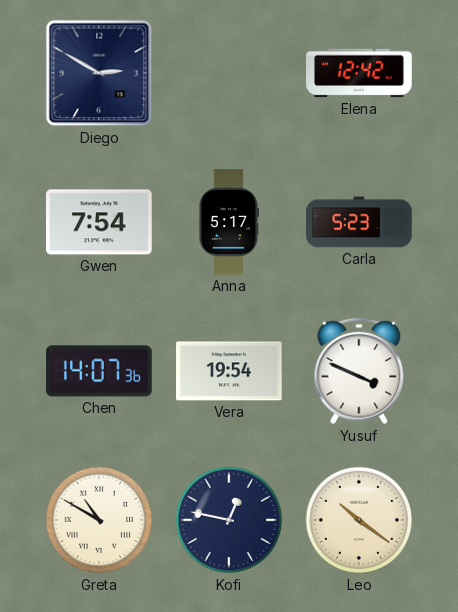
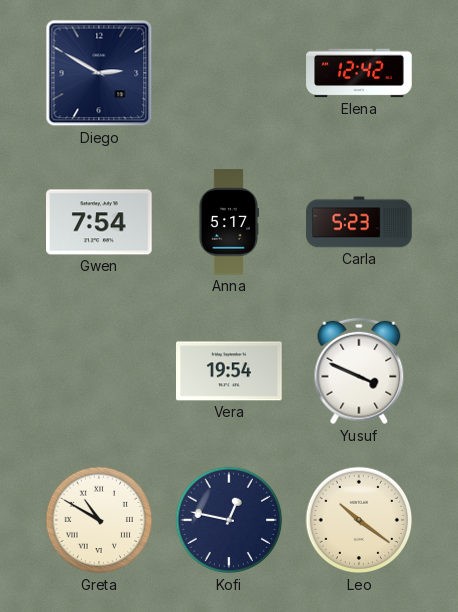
Chen: 14:07 -> none (99, 371)
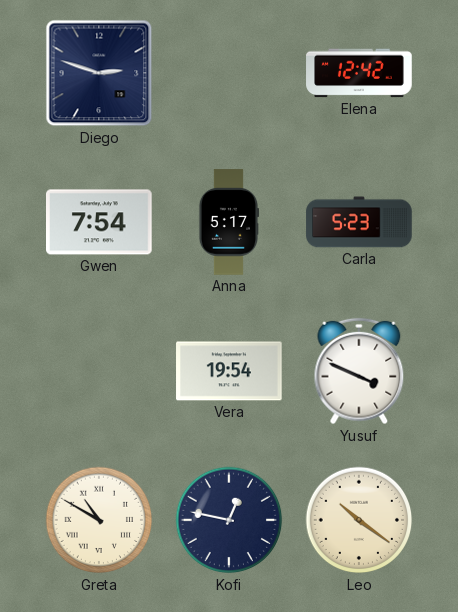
Diego: 2:50 -> 2:48 (99, 73)
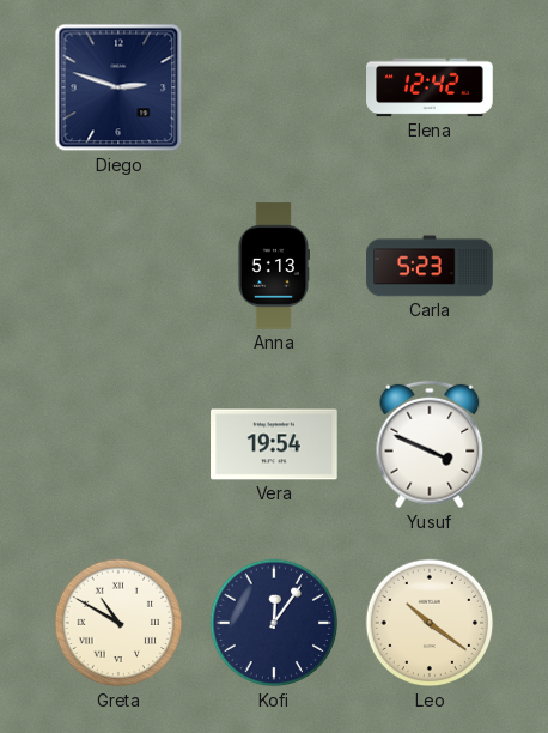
Gwen: 7:54 -> none (99, 222)
Anna: 5:17 -> 5:13 (273, 266)
Kofi: 12:47 -> 12:06 (274, 623)
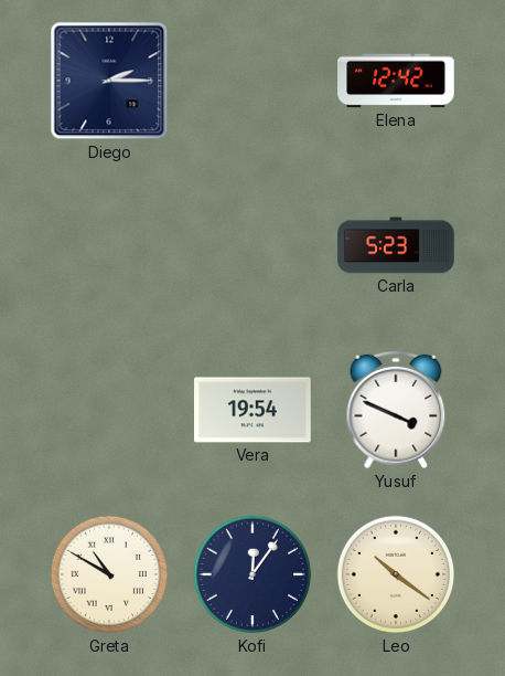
Diego: 2:48 -> 2:15 (109, 81)
Anna: 5:13 -> none (273, 266)
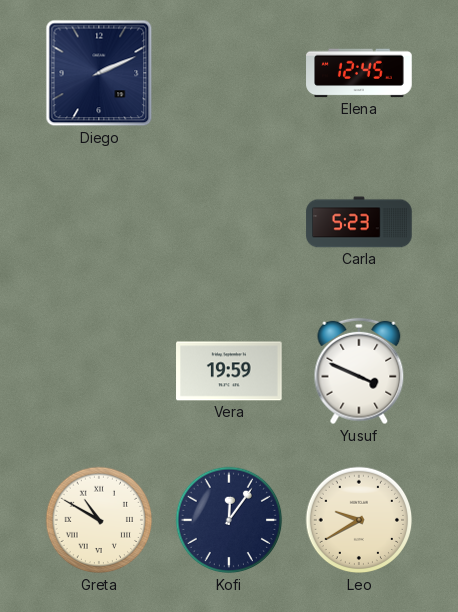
Diego: 2:15 -> 2:11 (99, 73)
Elena: 12:42 -> 12:45 (359, 73)
Vera: 19:54 -> 19:59 (229, 371)
Leo: 10:21 -> 9:40 (359, 520)
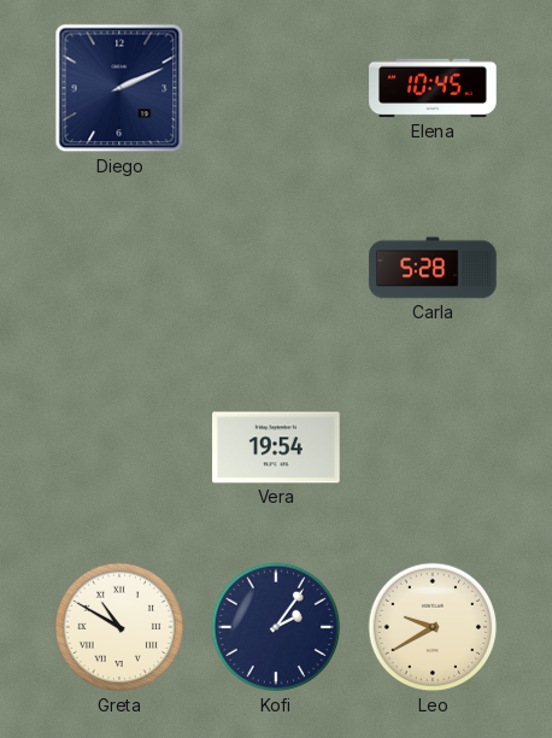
Elena: 12:45 -> 10:45 (433, 88)
Carla: 5:23 -> 5:28 (433, 268)
Vera: 19:59 -> 19:54 (276, 447)
Yusuf: 3:49 -> none (359, 371)
Kofi: 12:06 -> 2:06 (276, 627)
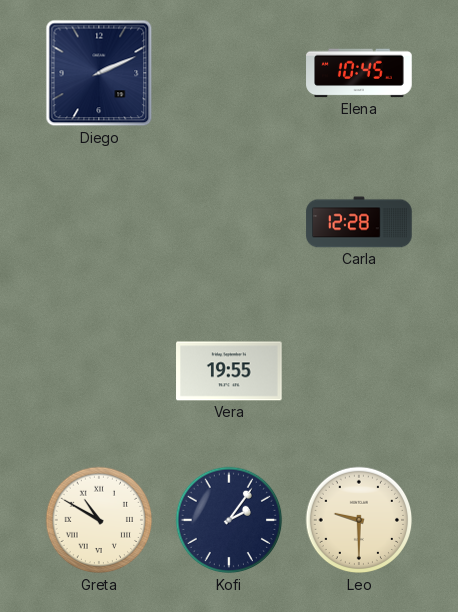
Carla: 5:28 -> 12:28 (359, 222)
Vera: 19:54 -> 19:55 (229, 371)
Leo: 9:40 -> 9:30 (359, 520)
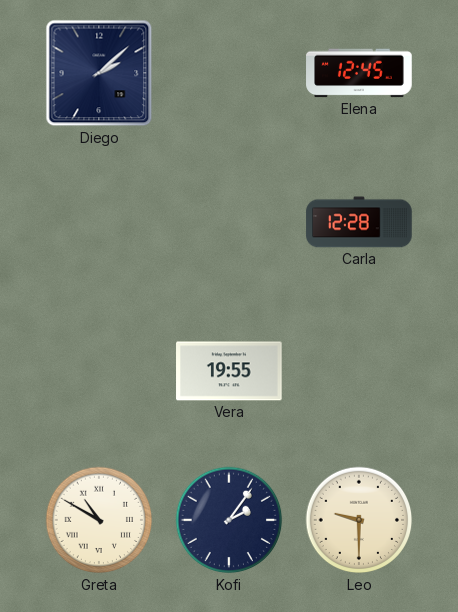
Diego: 2:11 -> 2:08 (99, 73)
Elena: 10:45 -> 12:45 (359, 73)
